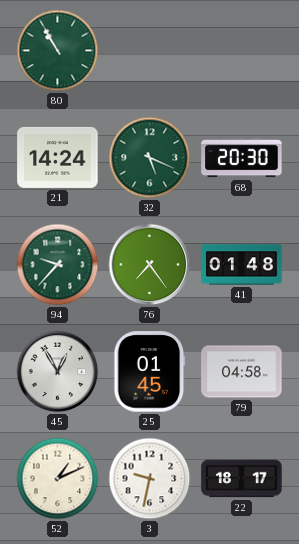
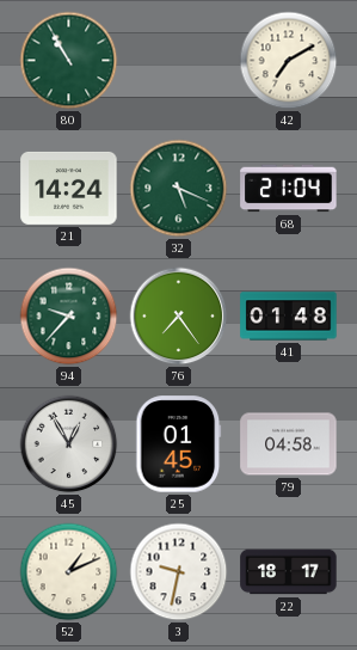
42: none -> 7:10 (289, 61)
68: 20:30 -> 21:04 (289, 189)
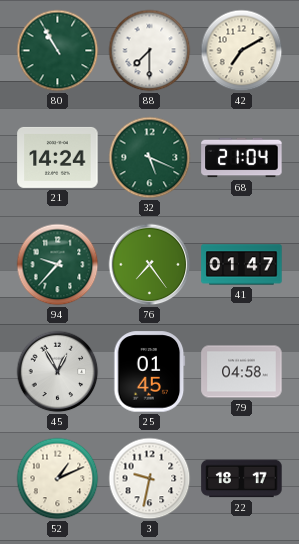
88: none -> 7:30 (150, 51)
41: 01:48 -> 01:47 (242, 265)
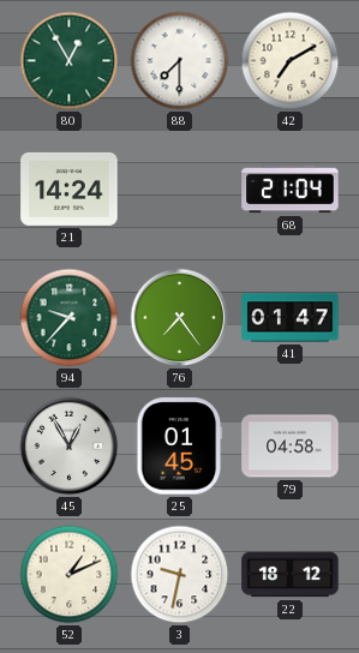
80: 10:55 -> 12:55 (70, 61)
32: 5:19 -> none (150, 158)
22: 18:17 -> 18:12 (291, 575)
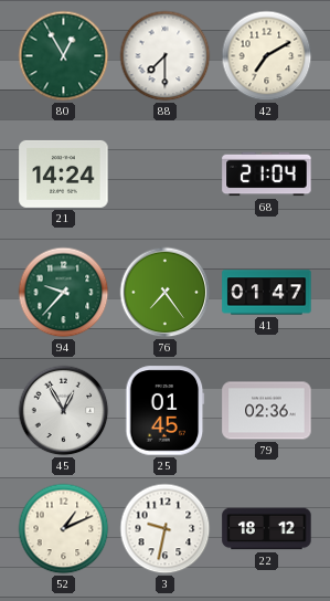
79: 04:58 -> 02:36 (267, 411)
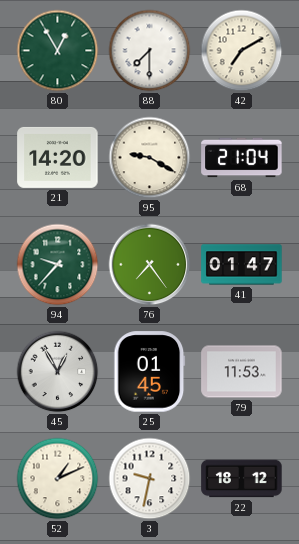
21: 14:24 -> 14:20 (58, 157)
95: none -> 9:20 (150, 158)
79: 02:36 -> 11:53 (242, 372)
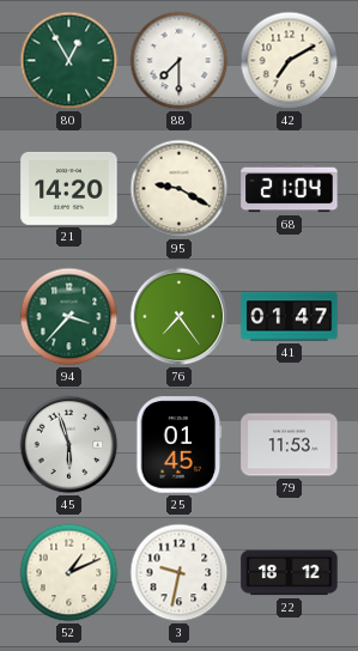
94: 9:37 -> 3:37 (69, 317)
45: 12:55 -> 5:57 (69, 445)
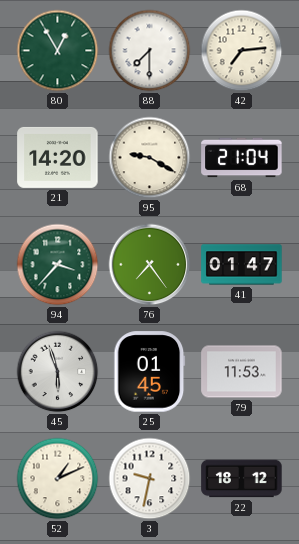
42: 7:10 -> 7:14 (242, 51)
